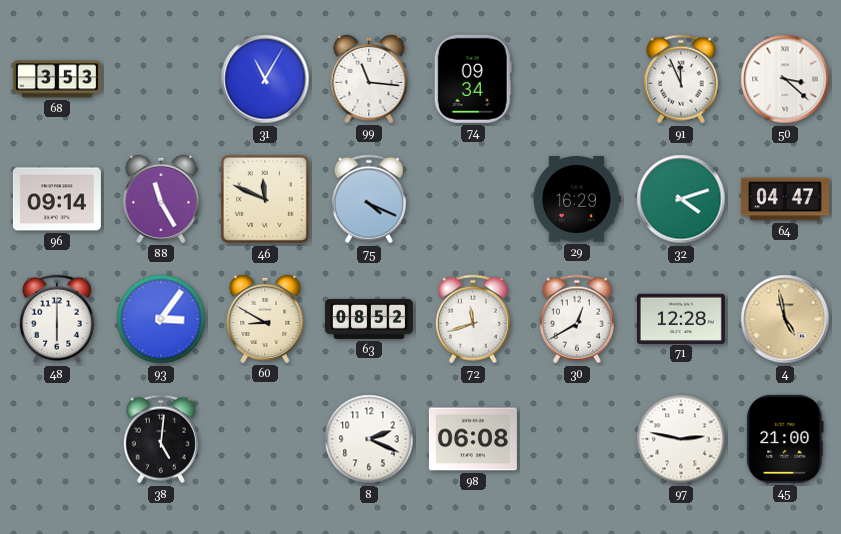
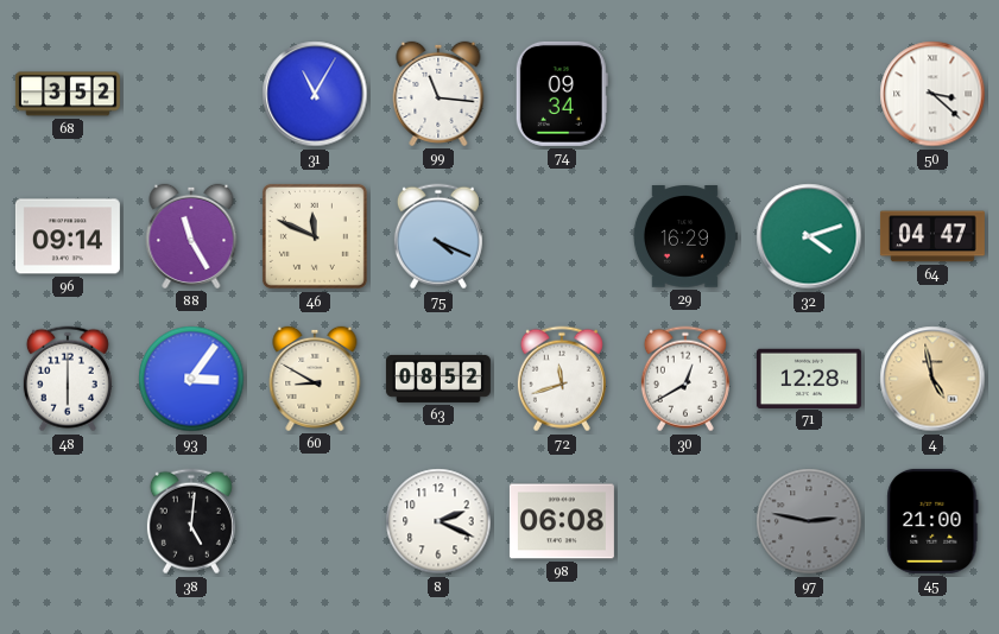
68: 3:53 -> 3:52 (68, 94)
91: 11:56 -> none (681, 79)
97 dial: white -> grey (809, 521)
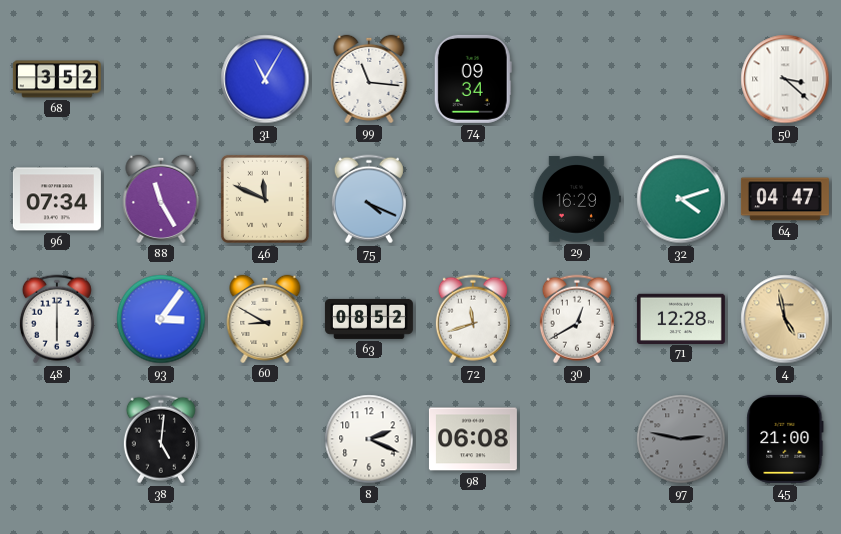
96: 09:14 -> 07:34 (57, 199)
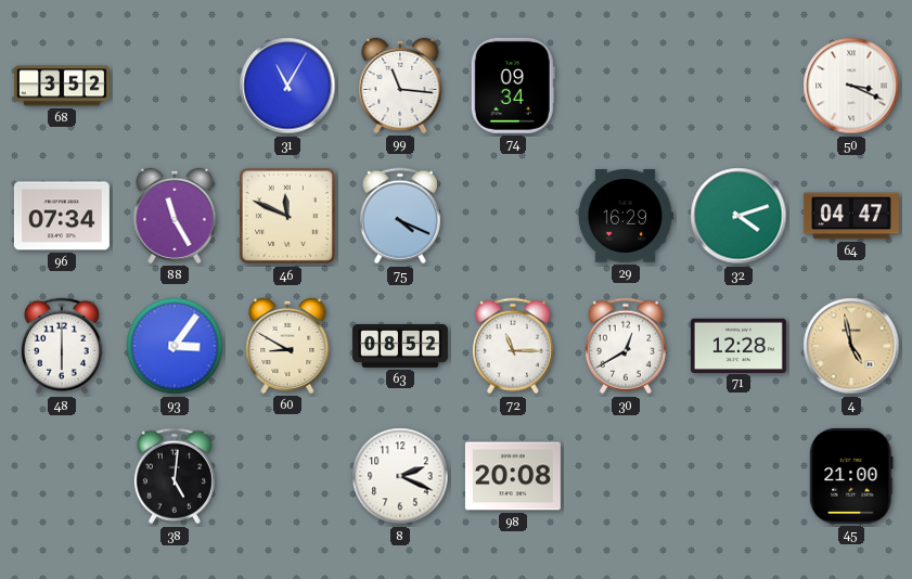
50: 3:22 -> 3:19 (851, 86)
72: 11:42 -> 11:15 (513, 346)
98: 06:08 -> 20:08 (513, 476)
97: 2:47 -> none (681, 439)
